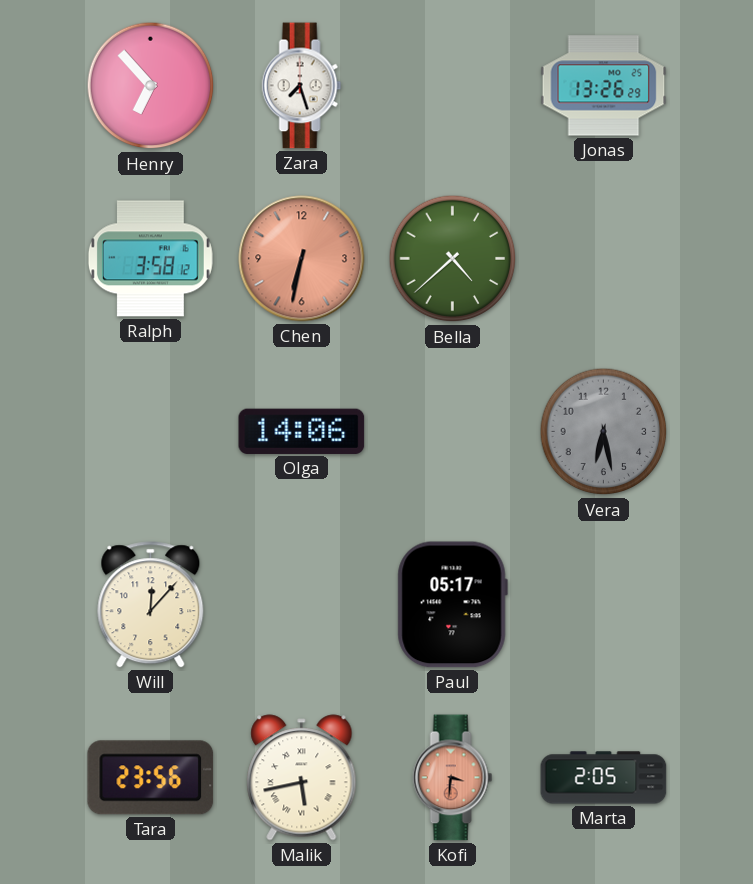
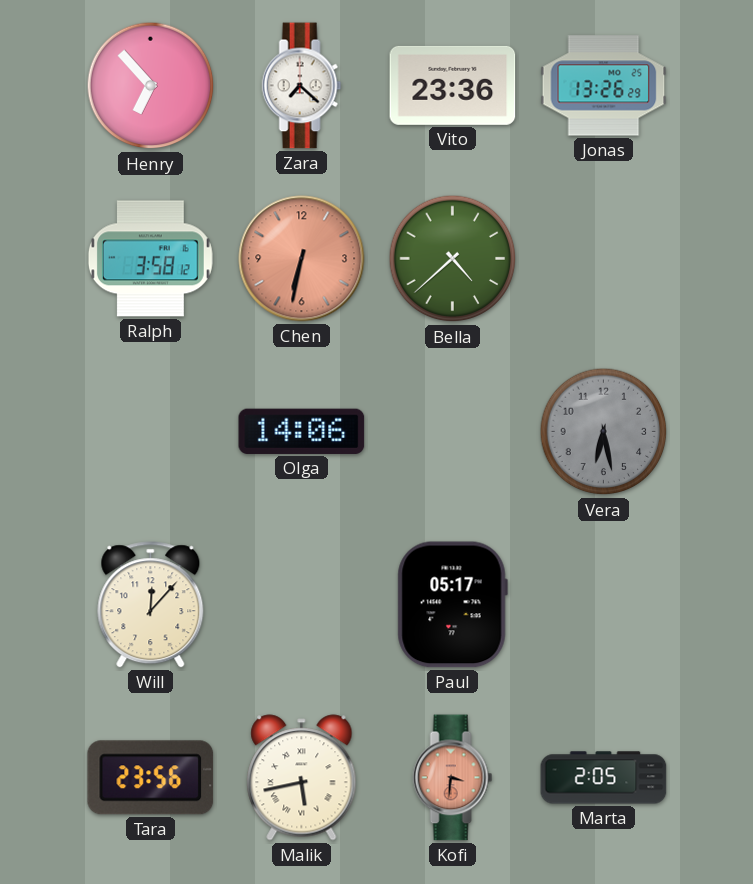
Zara: 7:27 -> 7:22 (302, 86)
Vito: none -> 23:36 (453, 85)
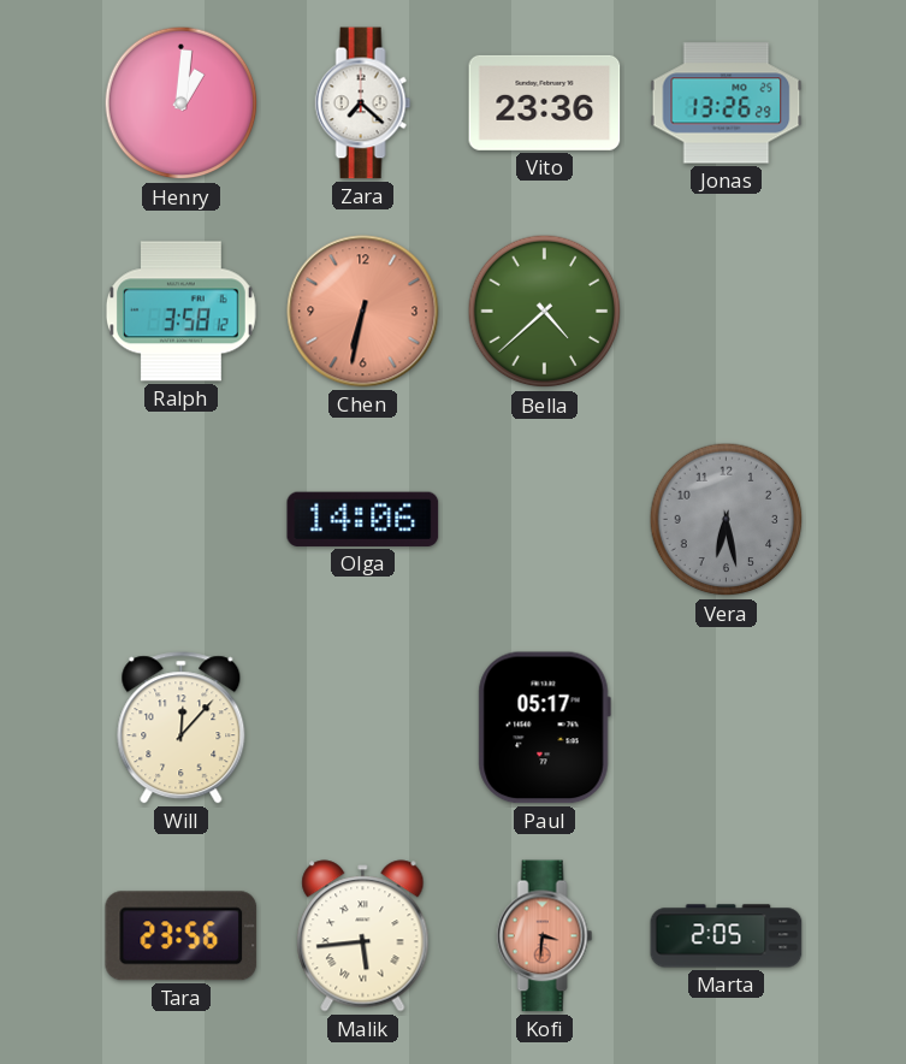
Henry: 6:53 -> 1:01 (182, 104)
Malik: 5:43 -> 5:44 (363, 936)
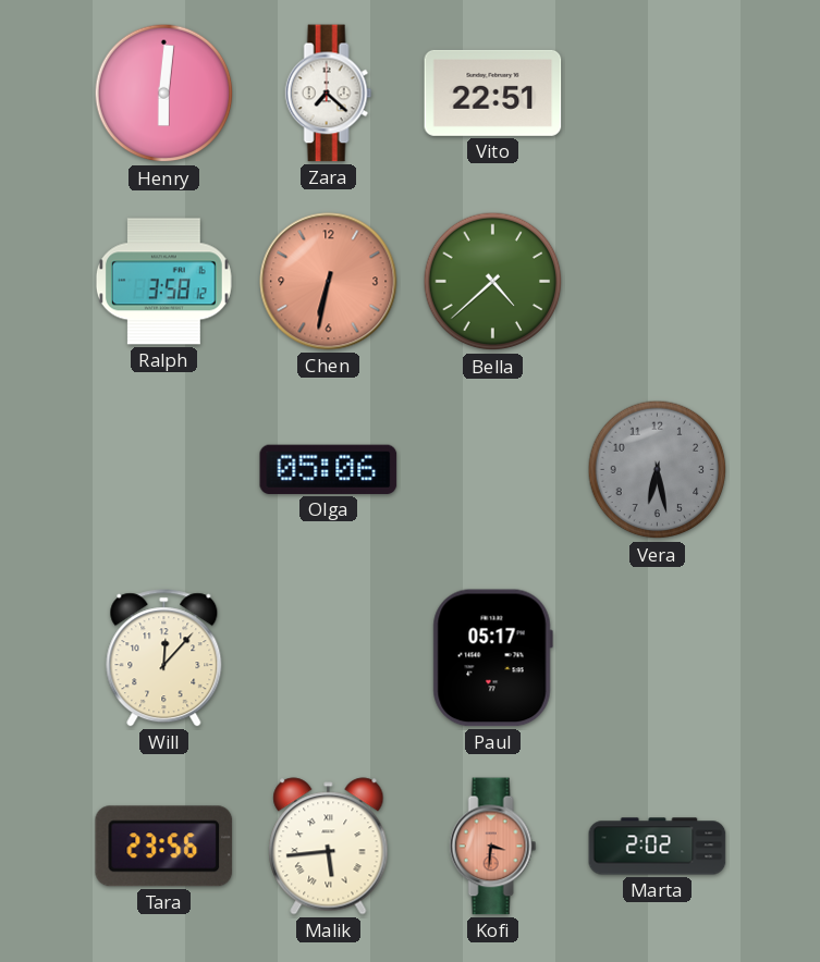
Henry: 1:01 -> 6:01 (164, 94)
Vito: 23:36 -> 22:51 (493, 92)
Jonas: 13:26 -> none (727, 104)
Olga: 14:06 -> 05:06 (329, 469)
Marta: 2:05 -> 2:02 (658, 847)
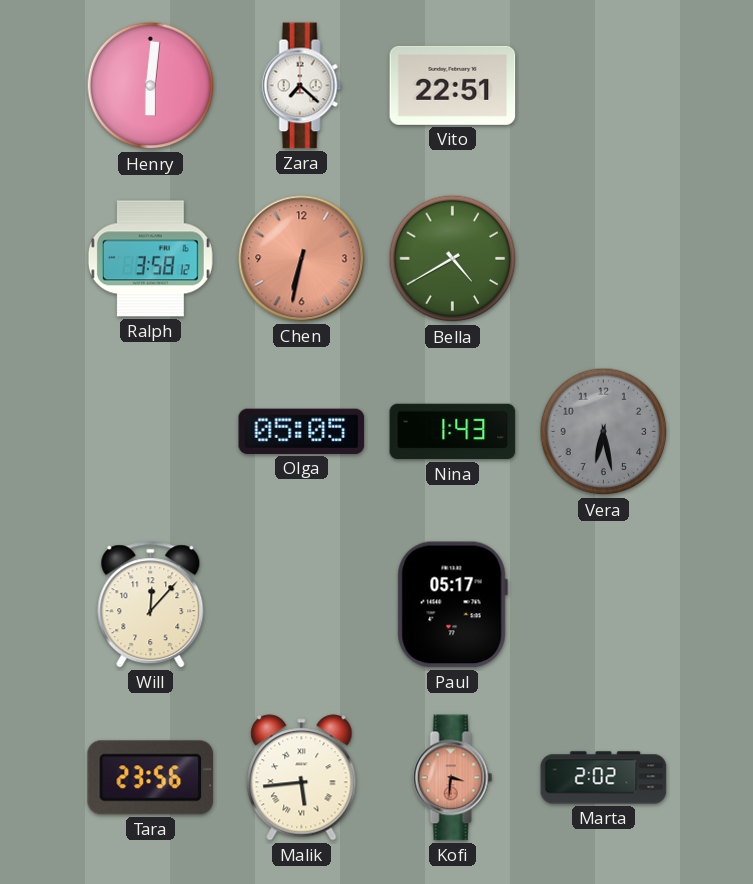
Bella: 4:38 -> 4:40 (453, 259)
Olga: 05:06 -> 05:05 (302, 431)
Nina: none -> 1:43 (453, 432)
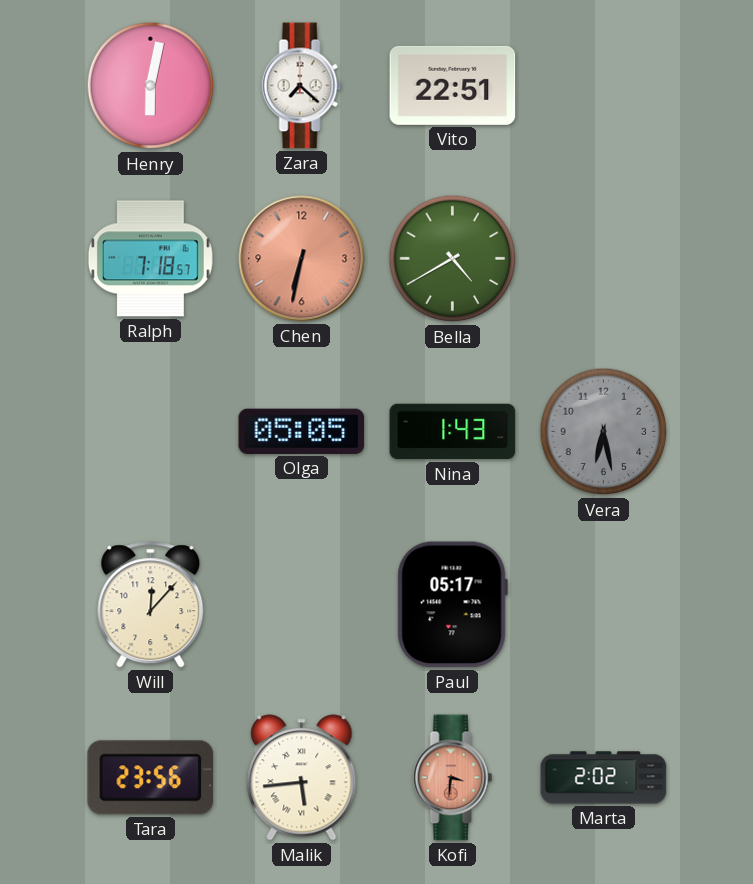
Henry: 6:01 -> 6:02 (151, 86)
Ralph: 3:58 -> 7:18 (150, 259)
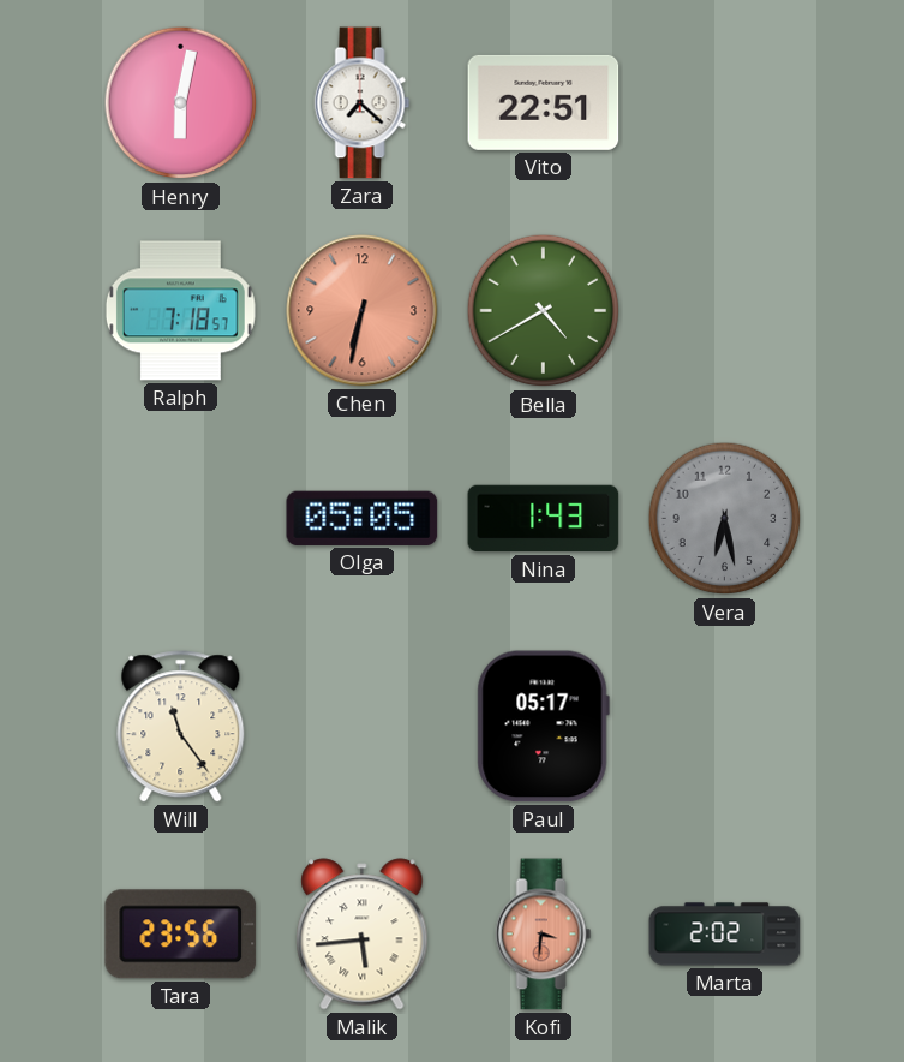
Will: 12:07 -> 11:24 (181, 727)
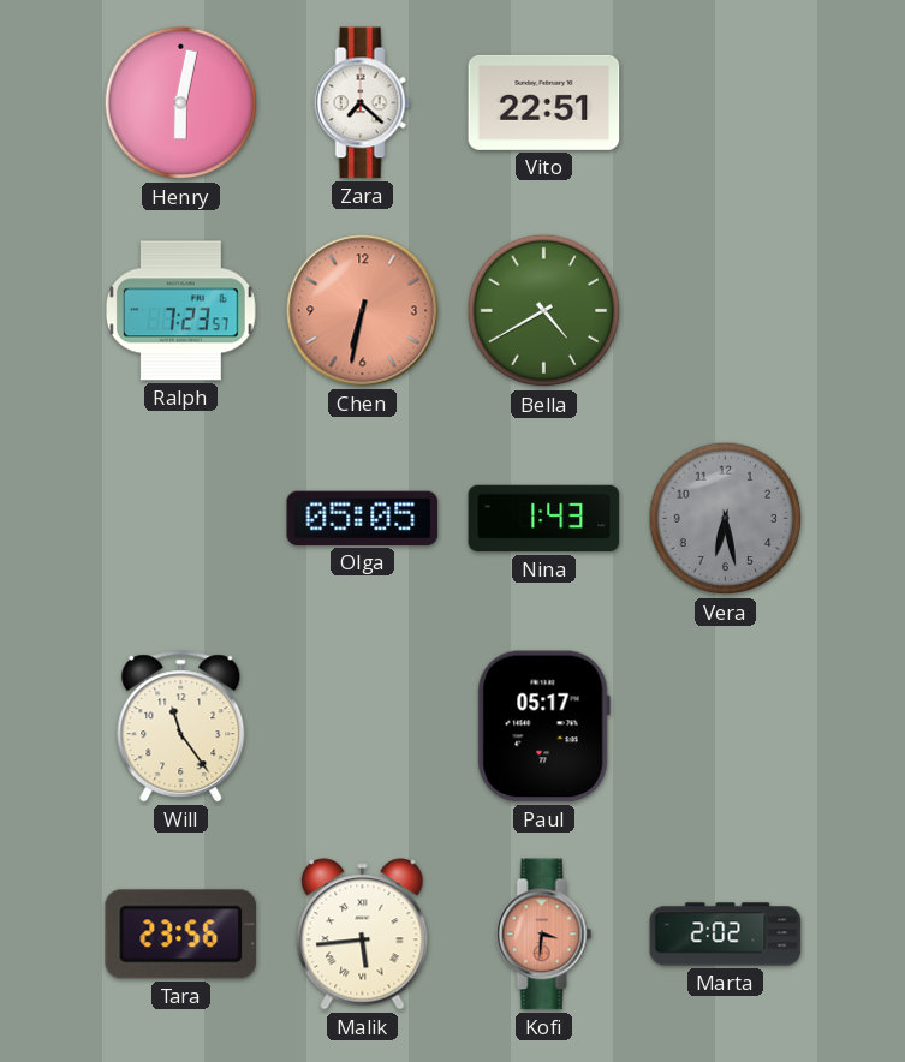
Ralph: 7:18 -> 7:23 (180, 311)
